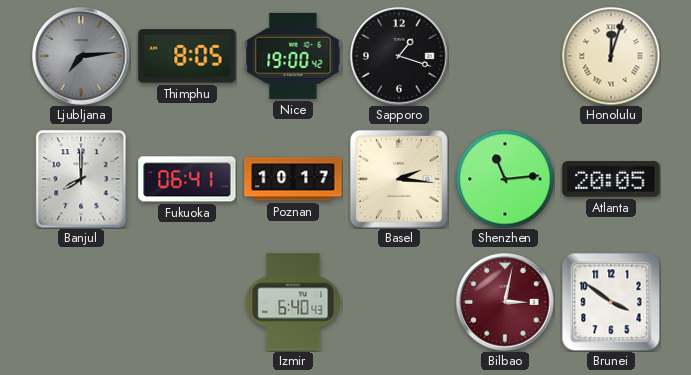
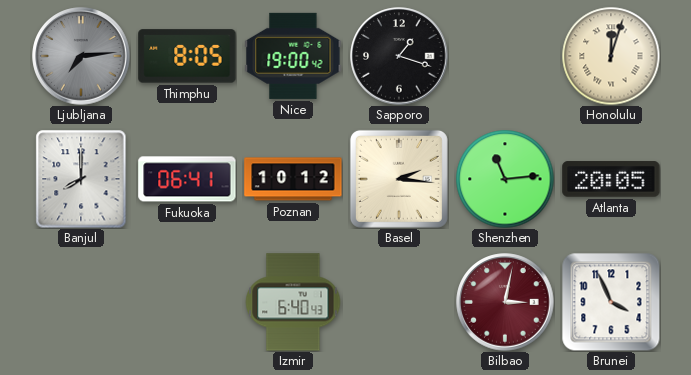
Poznan: 10:17 -> 10:12 (293, 179)
Brunei: 3:51 -> 3:56 (611, 302)
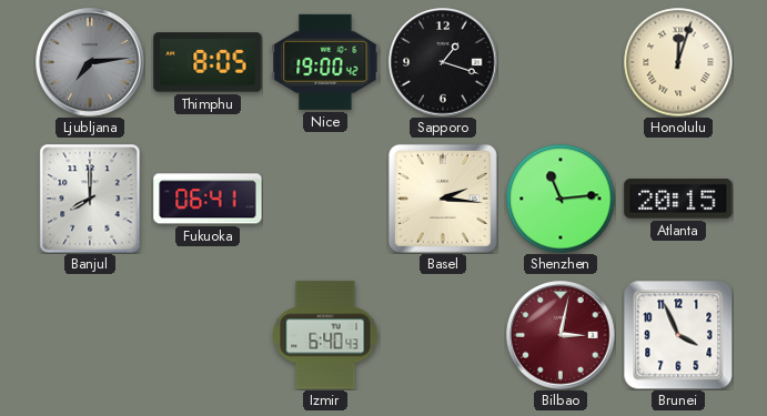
Poznan: 10:12 -> none (293, 179)
Atlanta: 20:05 -> 20:15 (678, 199)
